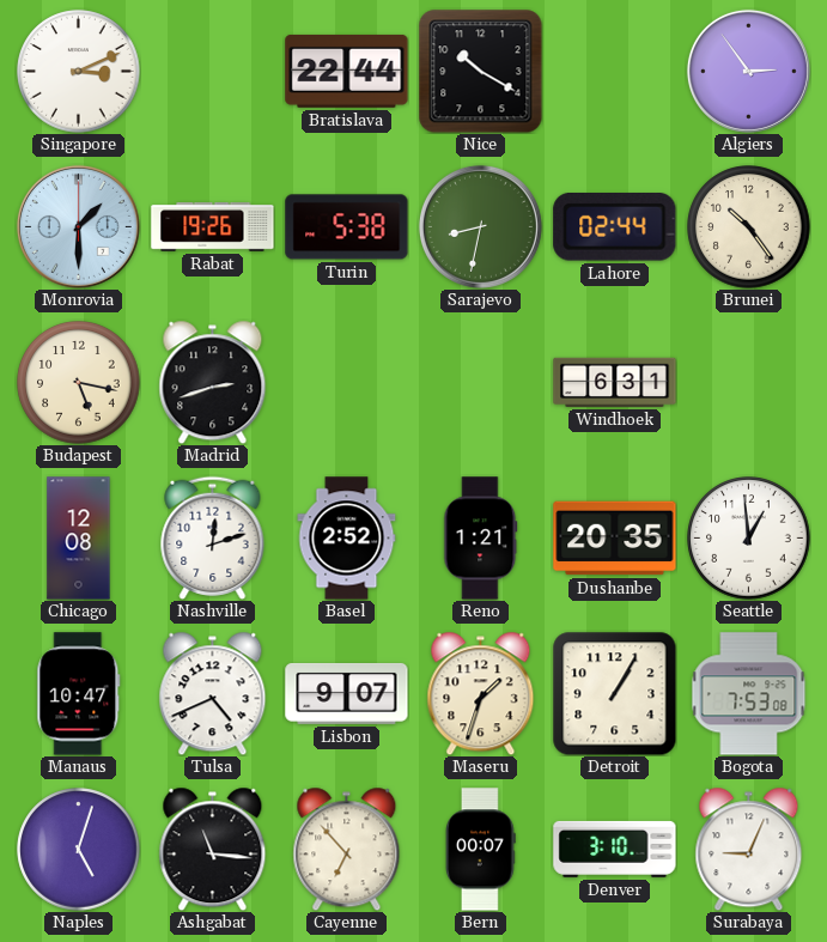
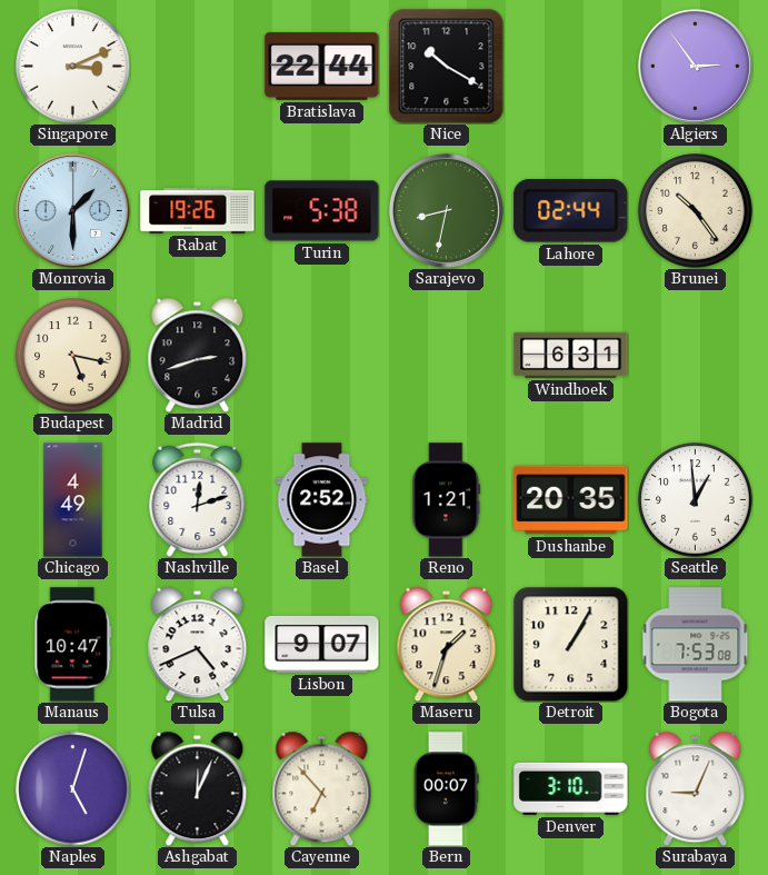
Chicago: 12:08 -> 4:49 (73, 500)
Ashgabat: 11:16 -> 12:04 (198, 788)
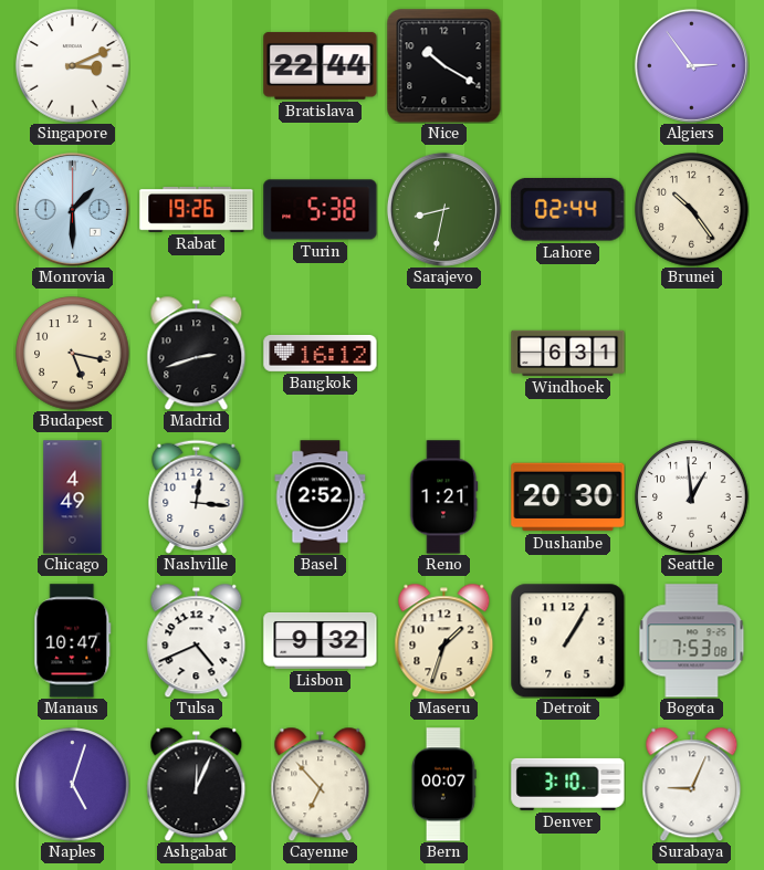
Bangkok: none -> 16:12 (321, 353)
Nashville: 12:12 -> 12:16 (197, 496)
Dushanbe: 20:35 -> 20:30 (568, 497)
Lisbon: 9:07 -> 9:32 (321, 640)
